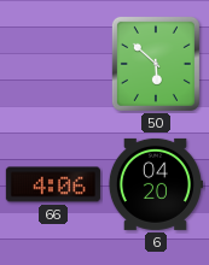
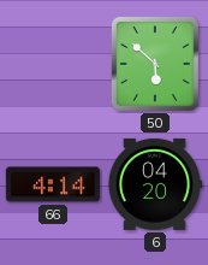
66: 4:06 -> 4:14 (53, 184)
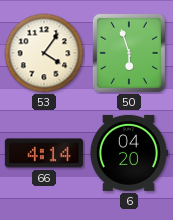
53: none -> 4:06 (44, 53)
50: 5:52 -> 5:57 (129, 53)
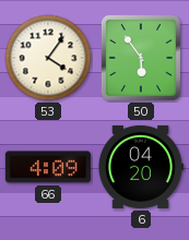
50: 5:57 -> 5:54 (141, 58)
66: 4:14 -> 4:09 (48, 167)
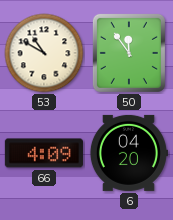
53: 4:06 -> 10:50 (44, 53)
50: 5:54 -> 11:54 (129, 53)
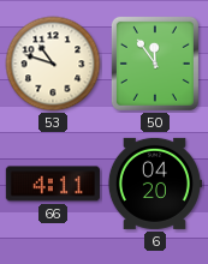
53: 10:50 -> 10:48 (53, 64)
66: 4:09 -> 4:11 (53, 184)
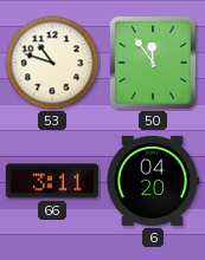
66: 4:11 -> 3:11 (52, 181)
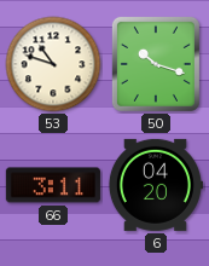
50: 11:54 -> 10:18 (156, 64)
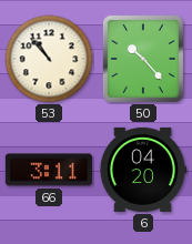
53: 10:48 -> 10:53 (49, 59)
50: 10:18 -> 10:23 (143, 59)
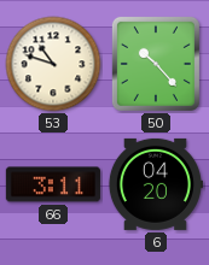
53: 10:53 -> 10:48 (53, 64)
